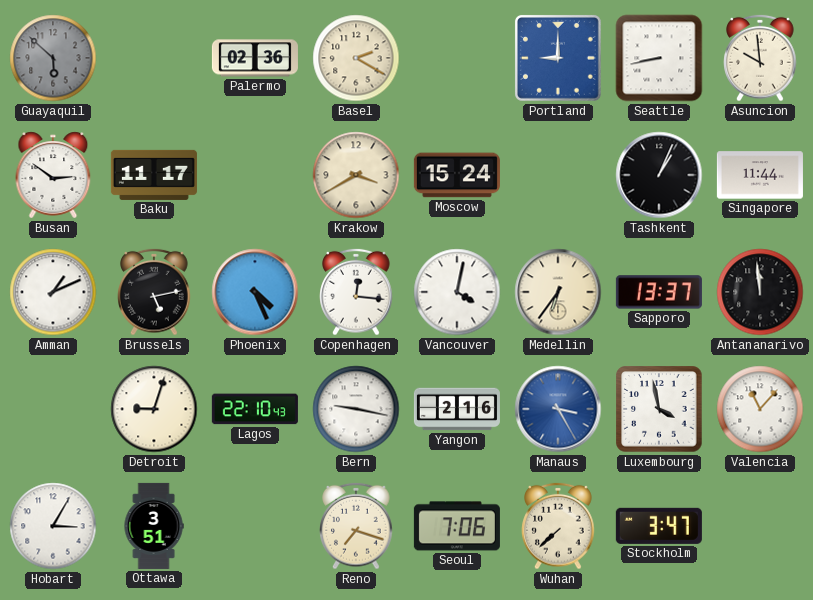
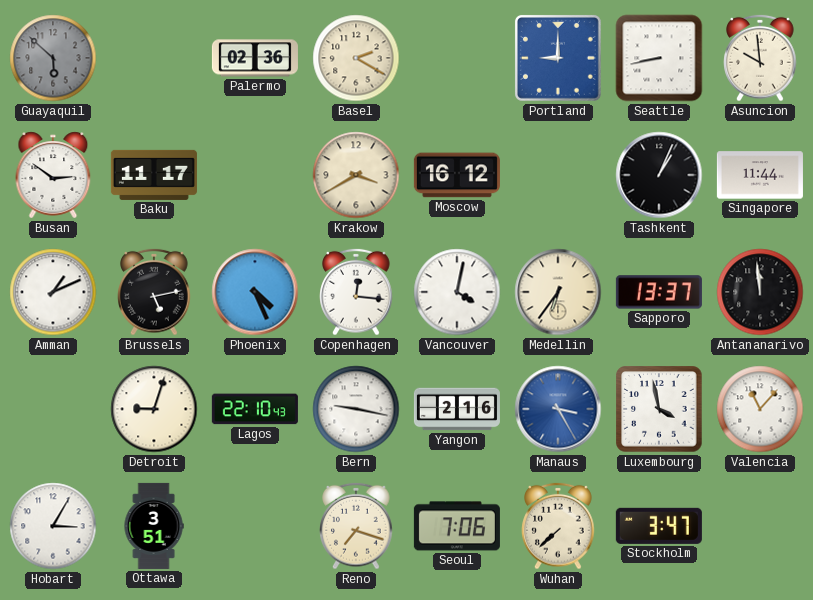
Moscow: 15:24 -> 16:12 (457, 175)
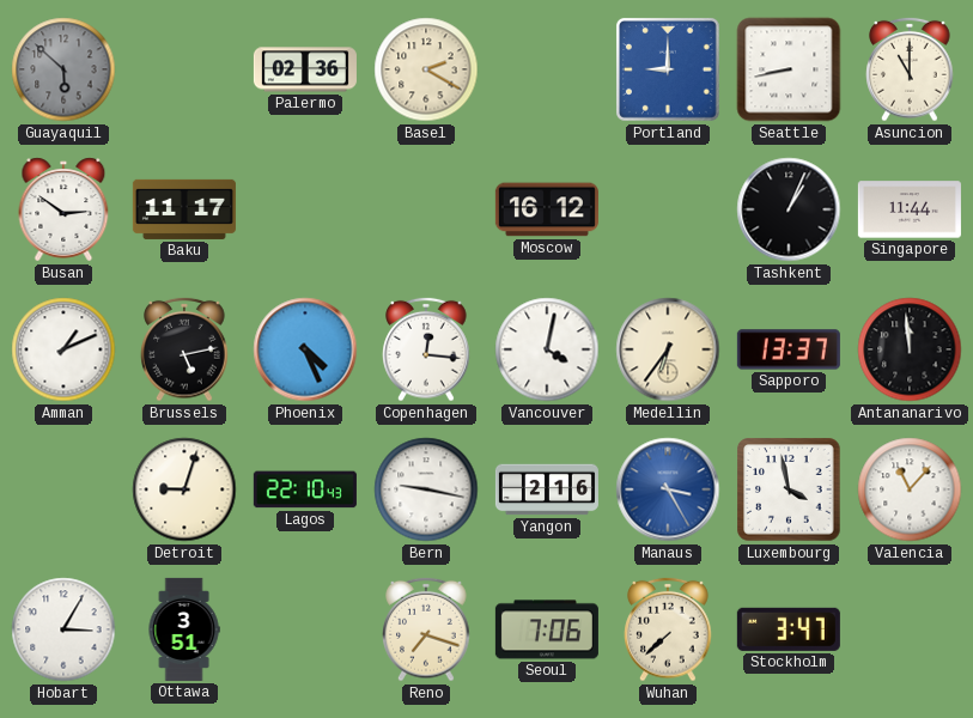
Asuncion: 9:59 -> 11:00 (910, 69)
Krakow: 3:40 -> none (356, 175)
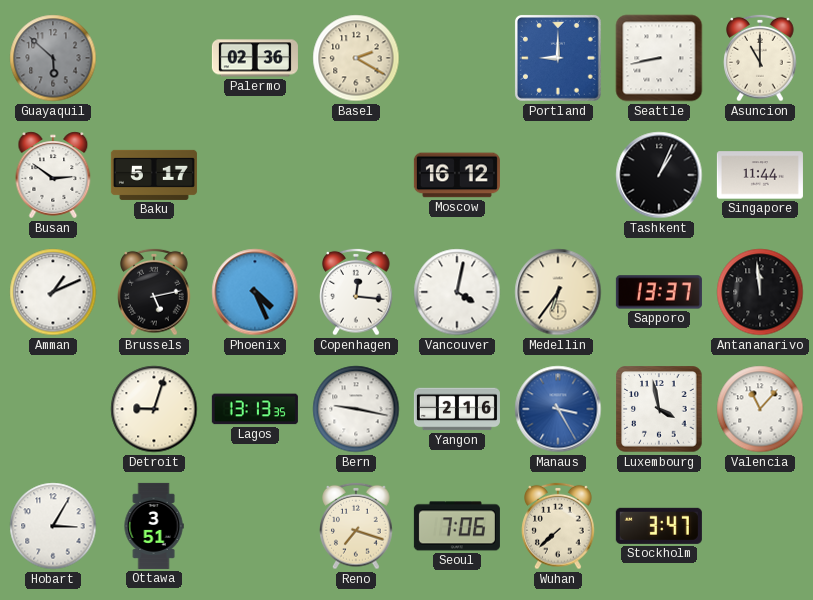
Baku: 11:17 -> 5:17 (154, 175)
Lagos: 22:10 -> 13:13 (255, 409)
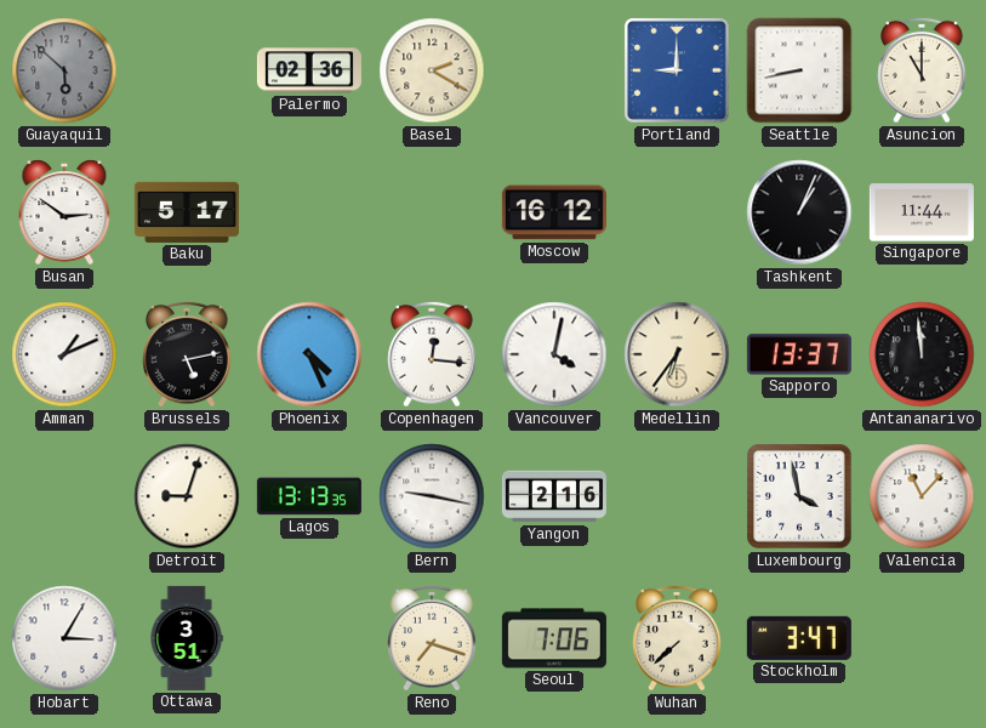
Manaus: 3:25 -> none (558, 409)
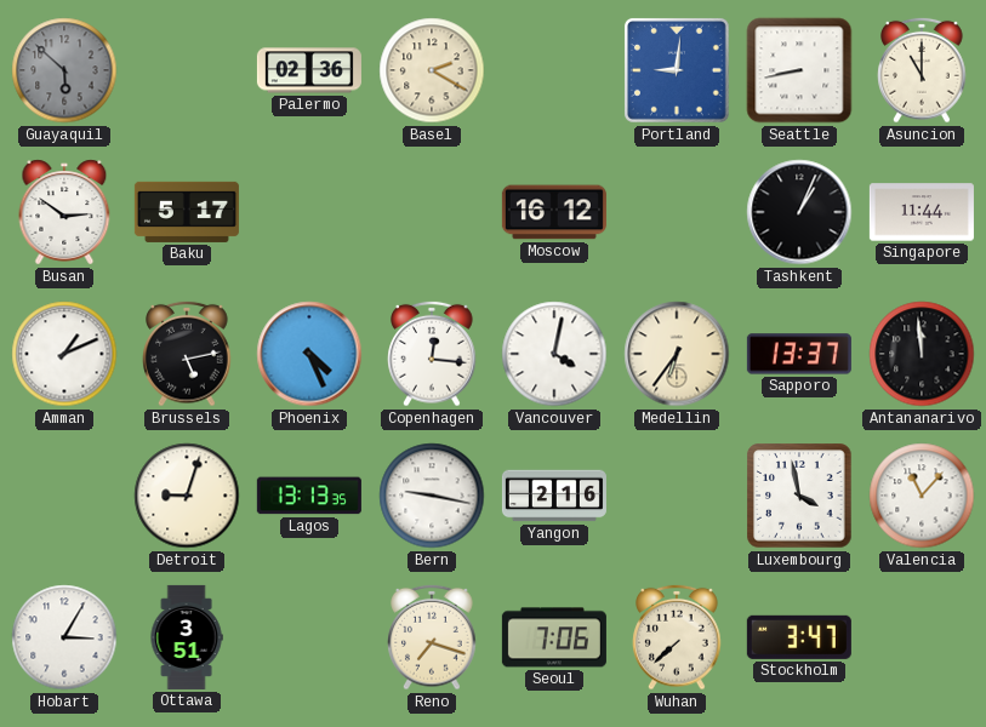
Portland: 9:00 -> 9:01 (677, 70)
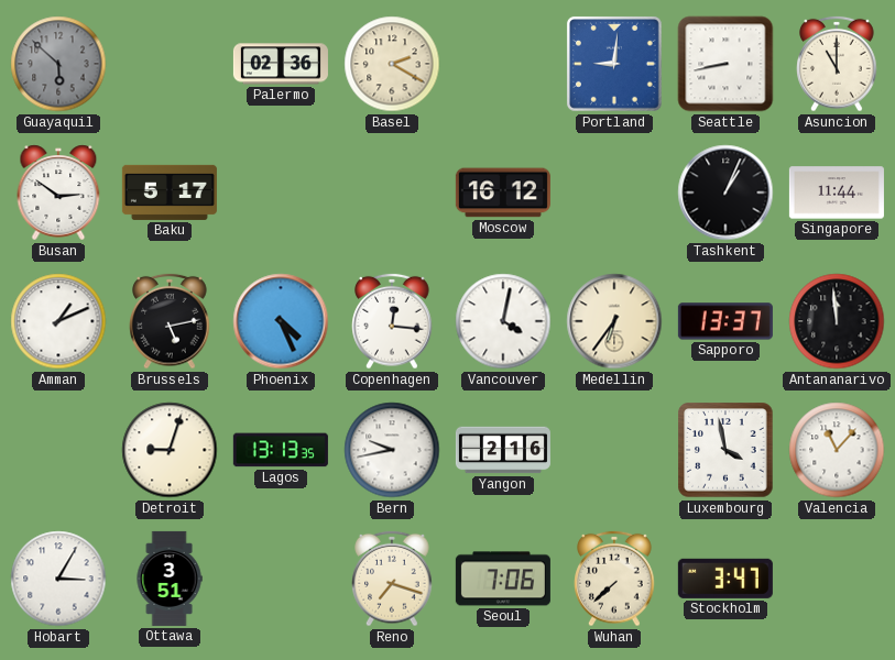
Bern: 9:17 -> 9:43 (392, 450)
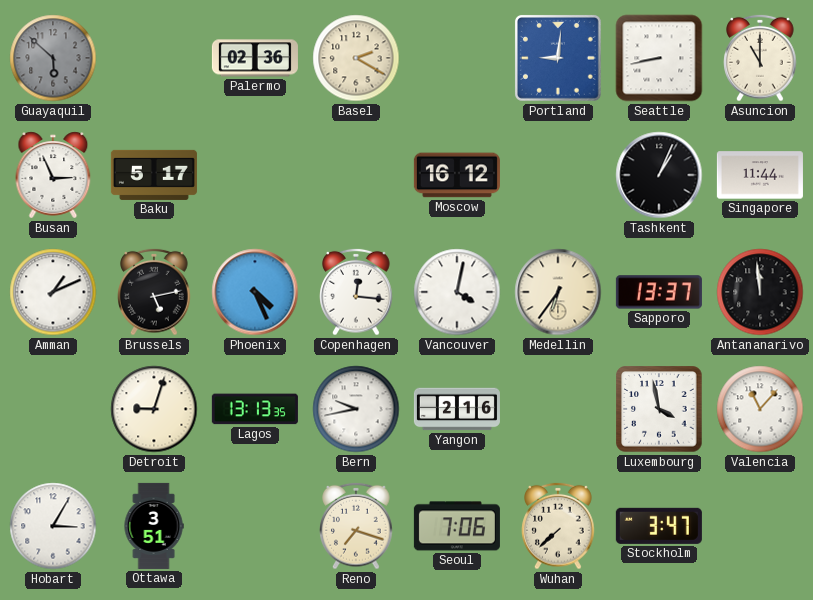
Busan: 2:51 -> 2:56 (53, 175)
